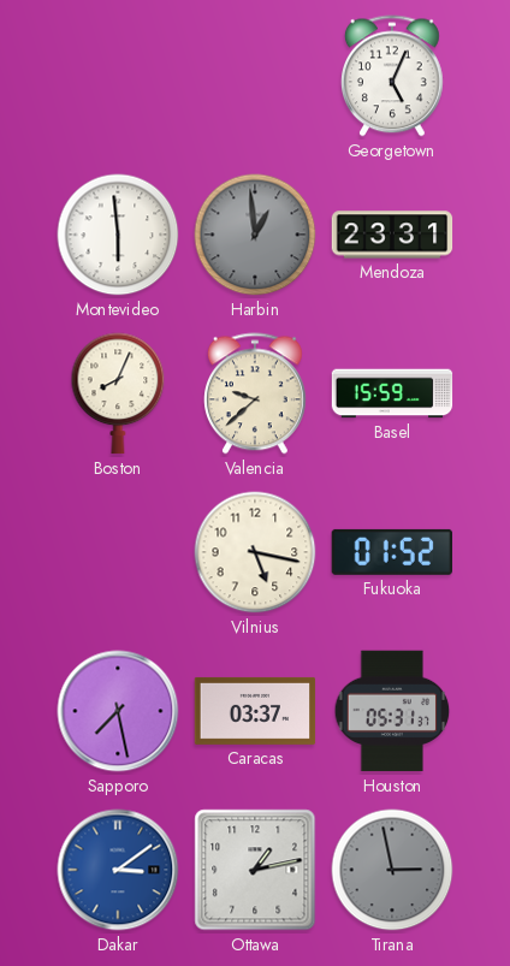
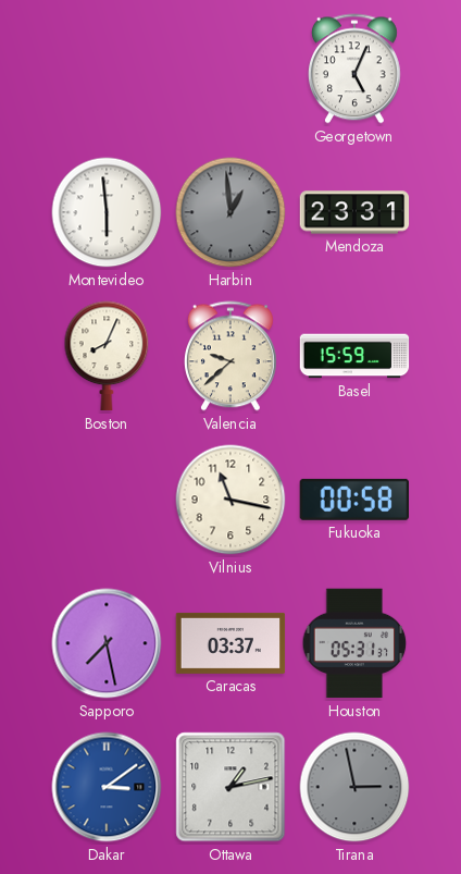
Vilnius: 5:17 -> 11:17 (230, 500)
Fukuoka: 01:52 -> 00:58 (353, 500)
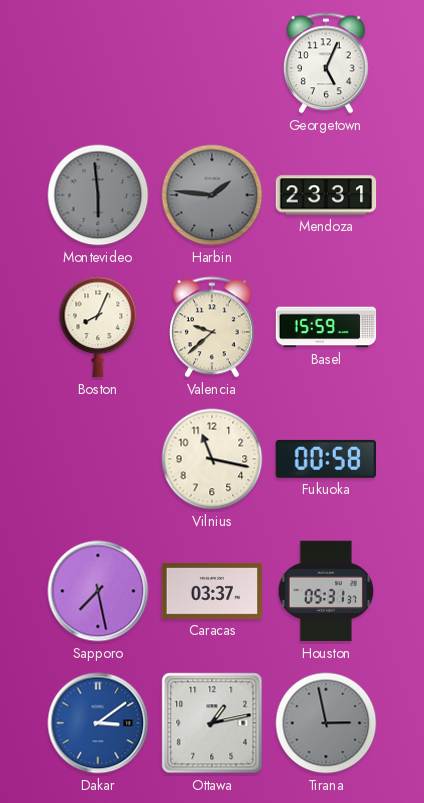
Montevideo dial: white -> grey (98, 195)
Harbin: 12:59 -> 1:46 (212, 195)
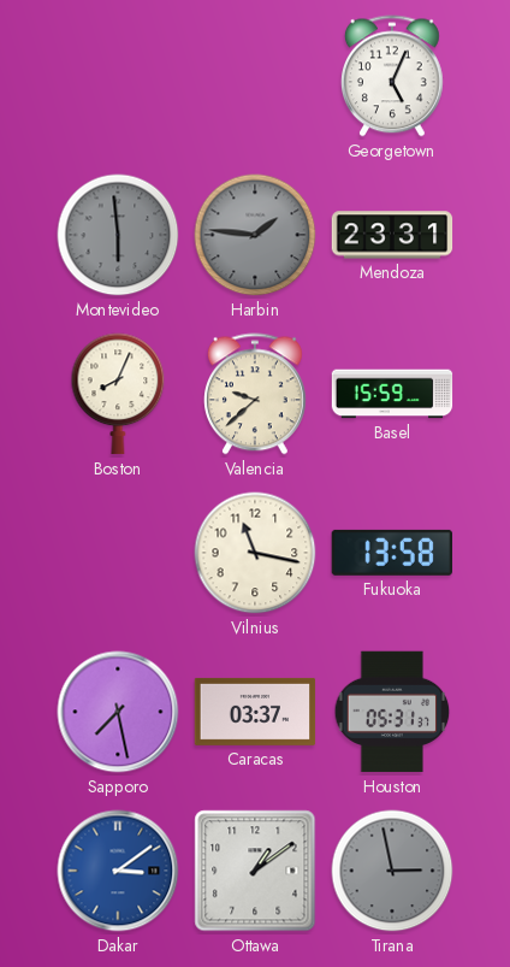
Fukuoka: 00:58 -> 13:58 (391, 553)
Ottawa: 1:13 -> 1:09 (255, 871)
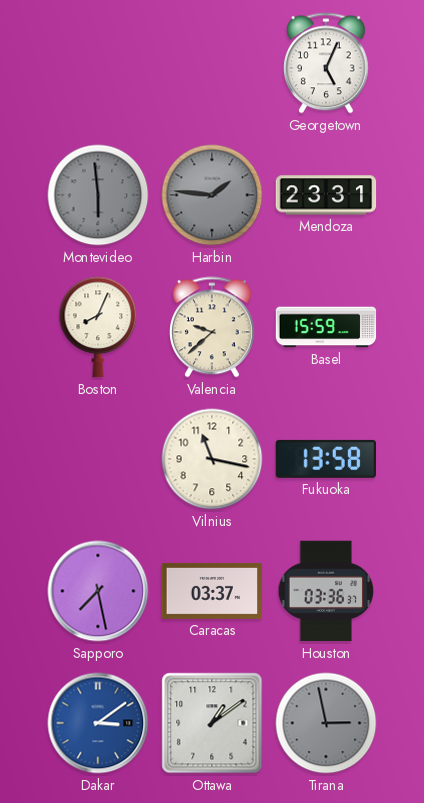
Houston: 05:31 -> 03:36 (326, 591)
